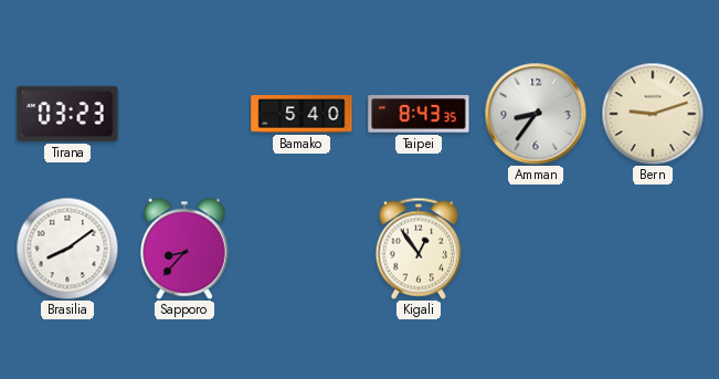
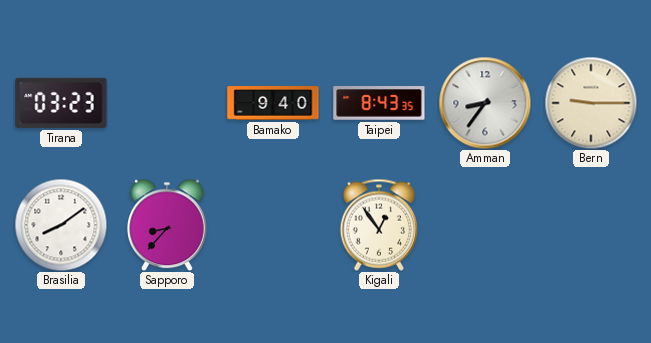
Bamako: 5:40 -> 9:40 (273, 103)
Bern: 9:12 -> 9:15 (591, 103)
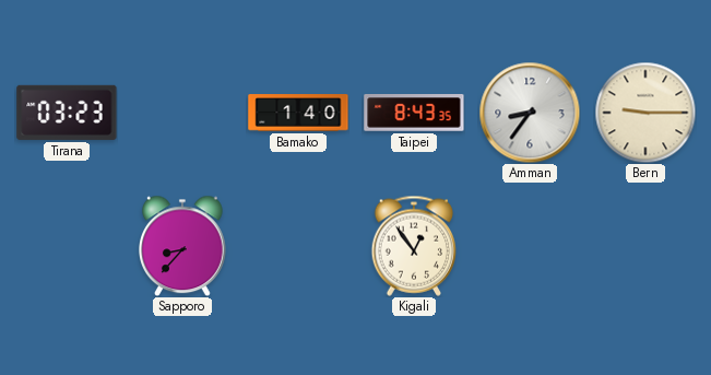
Bamako: 9:40 -> 1:40 (298, 113)
Brasilia: 8:09 -> none (61, 225)
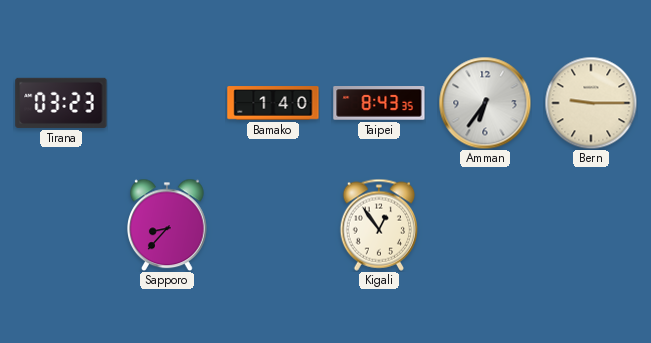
Amman: 8:36 -> 6:36 (485, 103)
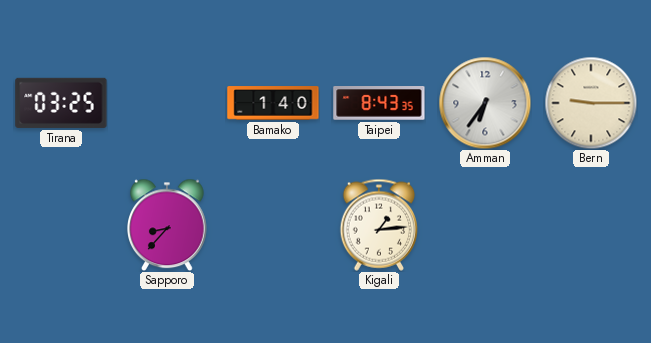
Tirana: 03:23 -> 03:25 (61, 103)
Kigali: 12:54 -> 1:14 (378, 225)
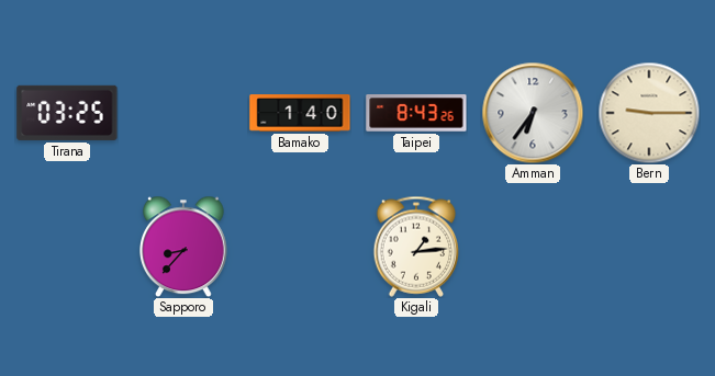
Taipei: 8:43:35 -> 8:43:26 (416, 113)
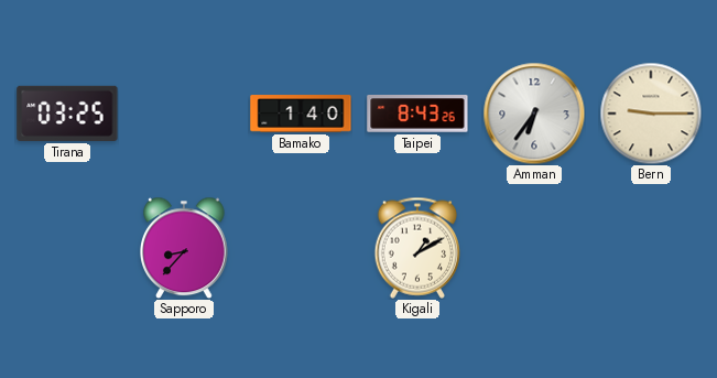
Kigali: 1:14 -> 1:10 (416, 248)
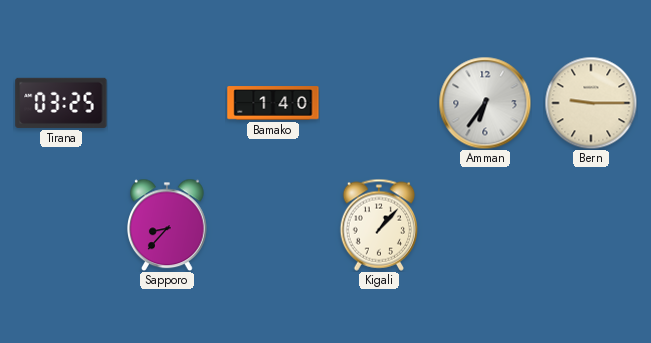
Taipei: 8:43 -> none (417, 114)
Kigali: 1:10 -> 1:07 (378, 225)
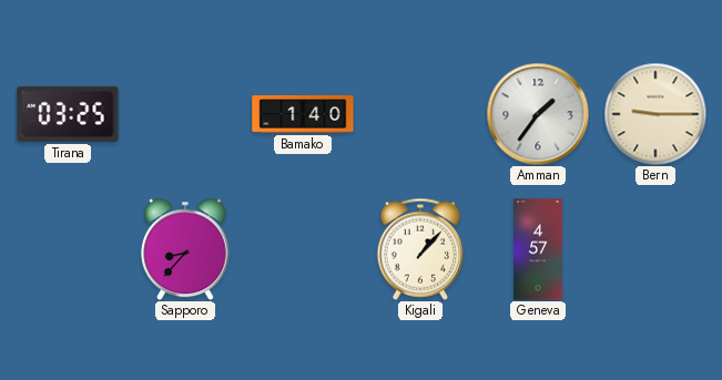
Amman: 6:36 -> 1:36 (538, 114)
Geneva: none -> 4:57 (538, 249)
